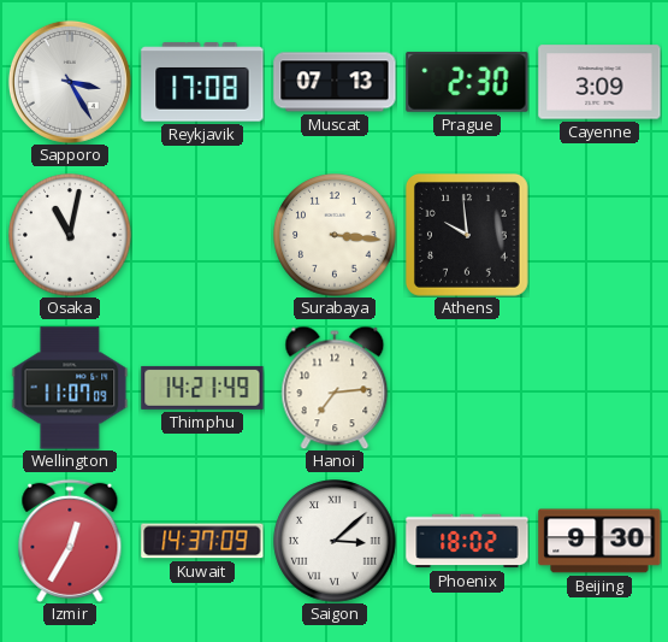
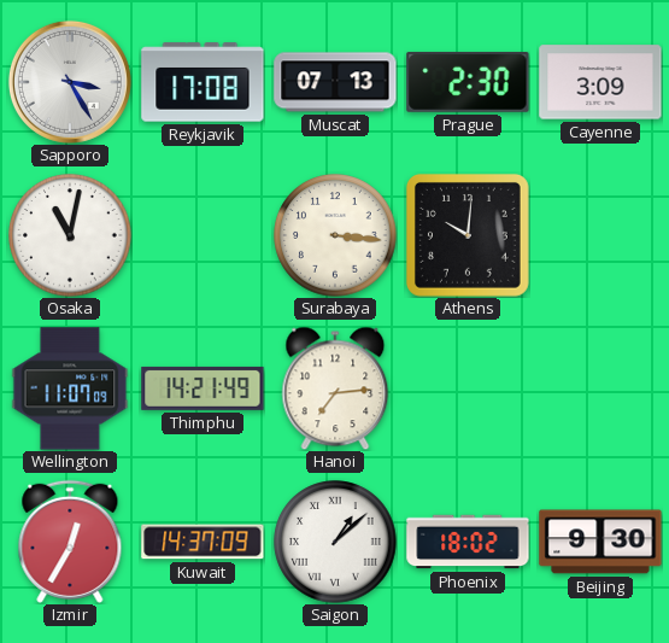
Athens: 9:59 -> 10:01 (468, 235)
Saigon: 3:08 -> 1:08 (335, 542)
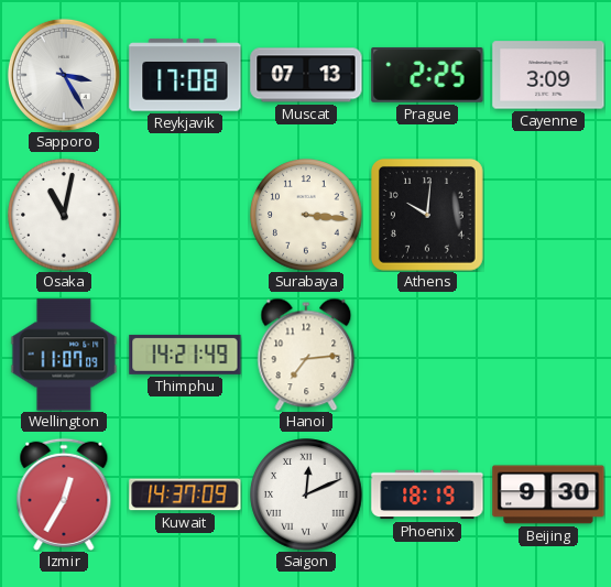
Prague: 2:30 -> 2:25 (427, 75)
Saigon: 1:08 -> 12:11 (306, 494)
Phoenix: 18:02 -> 18:19 (427, 494)
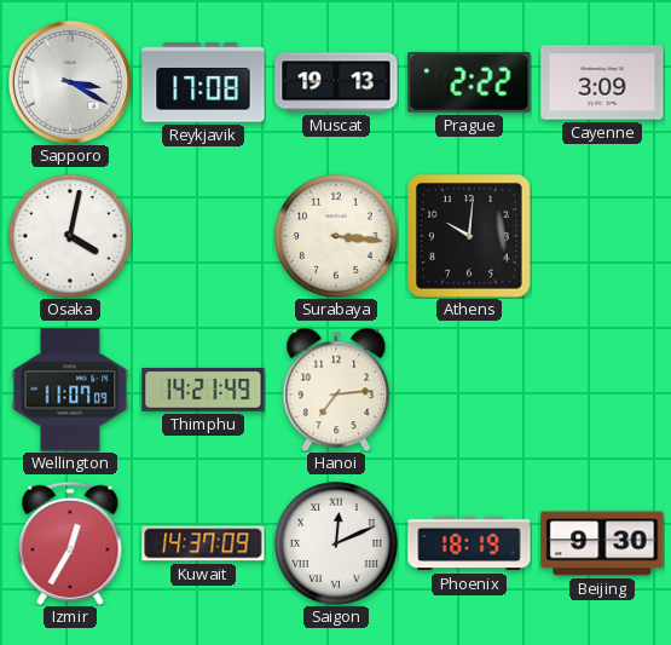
Sapporo: 3:25 -> 3:20 (70, 82)
Muscat: 07:13 -> 19:13 (336, 82)
Prague: 2:25 -> 2:22 (469, 82)
Osaka: 11:02 -> 4:02 (70, 236)
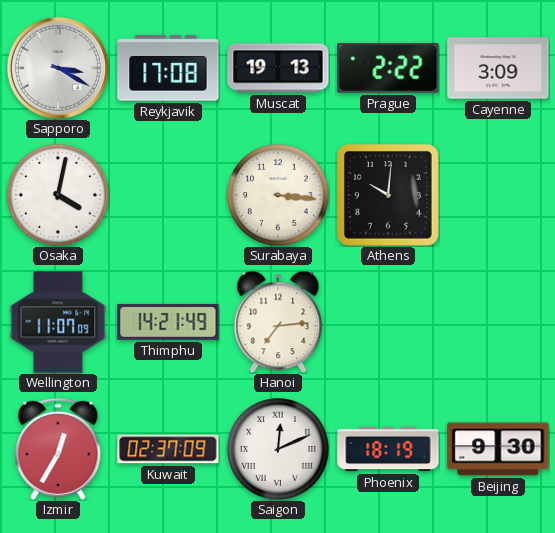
Kuwait: 14:37 -> 02:37 (168, 449)
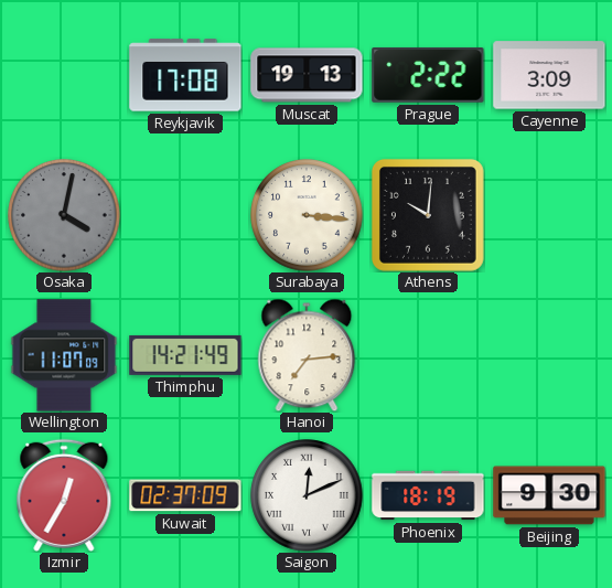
Sapporo: 3:20 -> none (58, 68)
Osaka dial: white -> grey (64, 215)
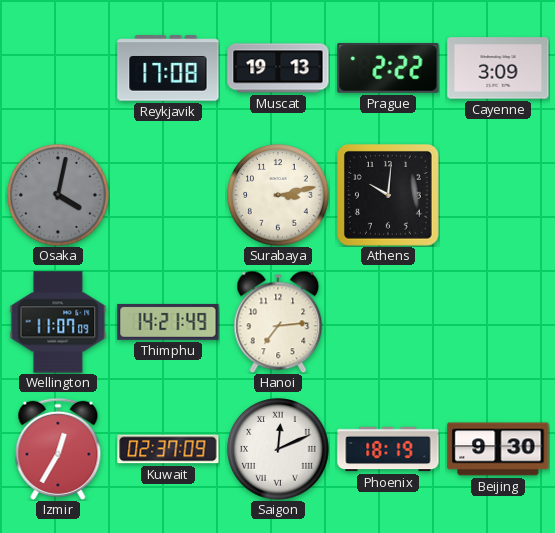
Surabaya: 3:16 -> 3:13 (278, 195)
